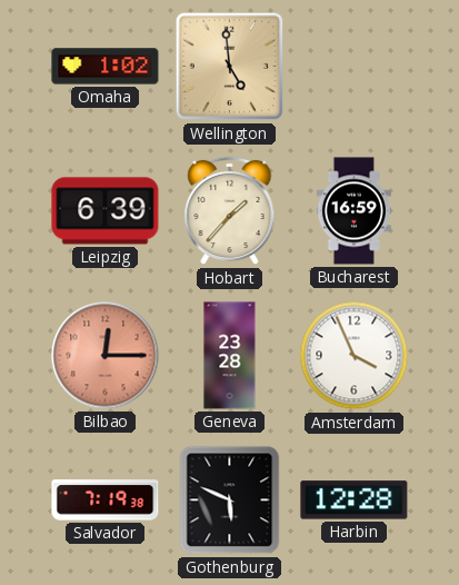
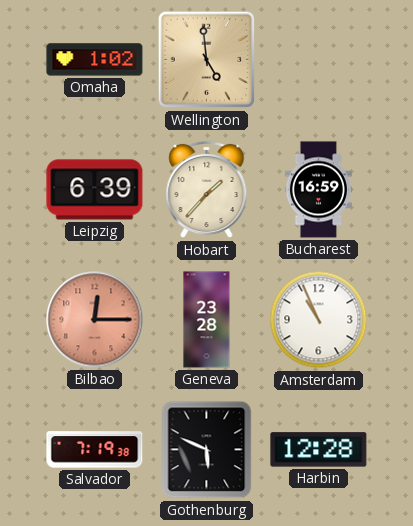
Amsterdam: 3:56 -> 10:56 (319, 320)
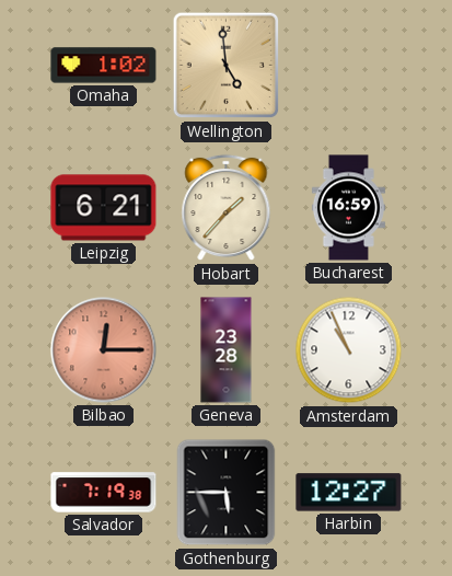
Leipzig: 6:39 -> 6:21 (104, 208)
Gothenburg: 5:49 -> 5:45 (227, 493)
Harbin: 12:28 -> 12:27 (349, 493)
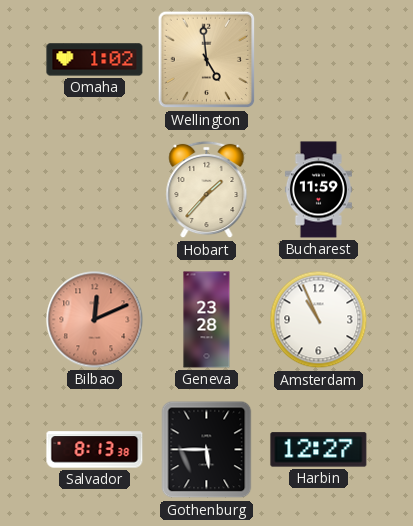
Leipzig: 6:21 -> none (104, 208)
Bucharest: 16:59 -> 11:59 (318, 190)
Bilbao: 12:15 -> 12:11 (95, 320)
Salvador: 7:19 -> 8:13 (95, 450)
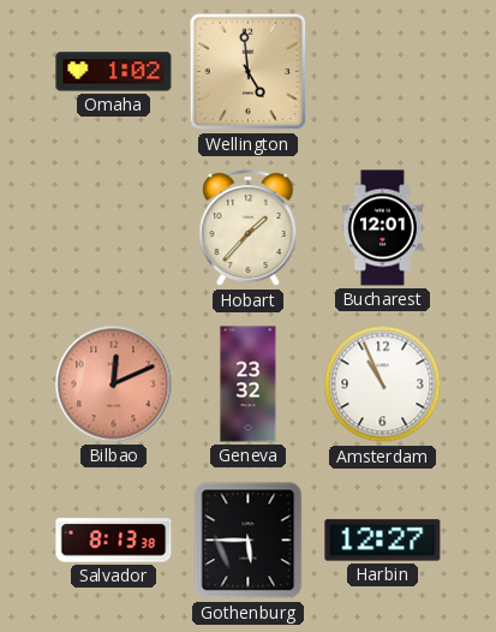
Bucharest: 11:59 -> 12:01 (382, 228)
Geneva: 23:28 -> 23:32 (249, 384)
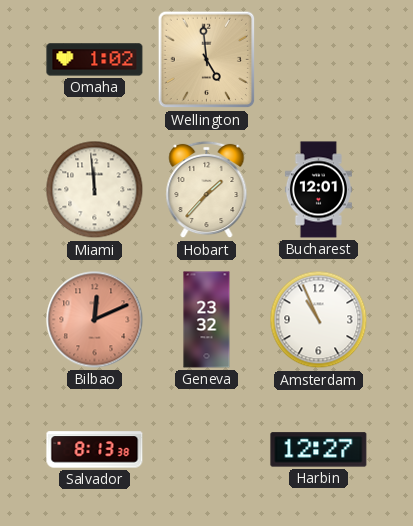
Miami: none -> 11:59 (95, 190)
Gothenburg: 5:45 -> none (249, 541)
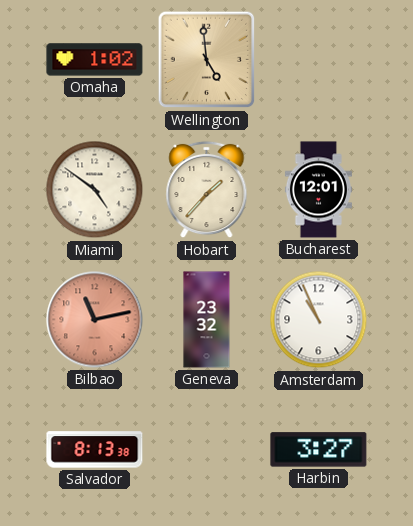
Miami: 11:59 -> 4:51 (95, 190)
Bilbao: 12:11 -> 11:13 (95, 320)
Harbin: 12:27 -> 3:27 (319, 450)
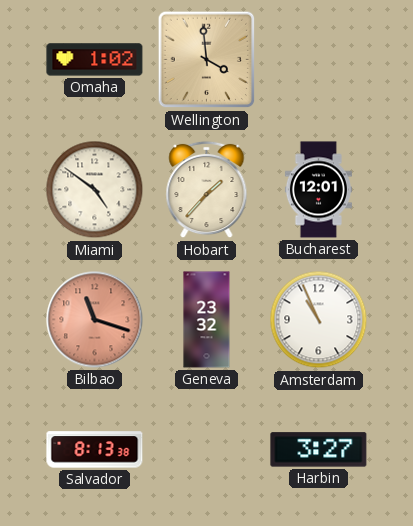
Wellington: 4:59 -> 3:59 (207, 60)
Bilbao: 11:13 -> 11:18 (95, 320)
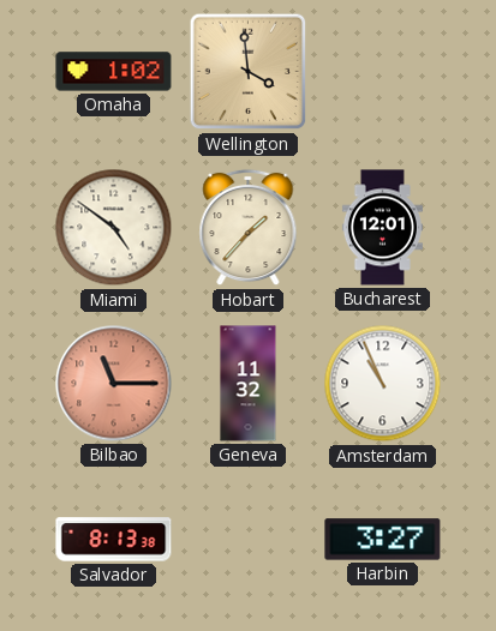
Bilbao: 11:18 -> 11:15 (114, 384)
Geneva: 23:32 -> 11:32 (249, 384)
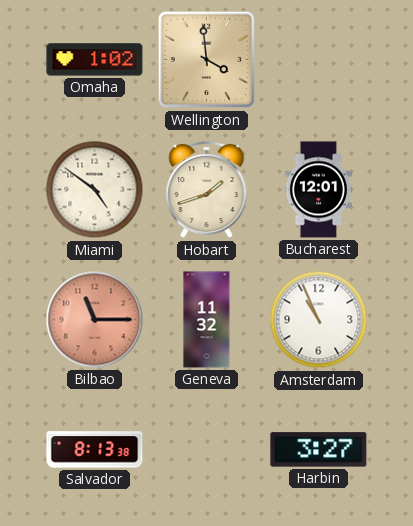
Hobart: 1:37 -> 1:42 (207, 190)
